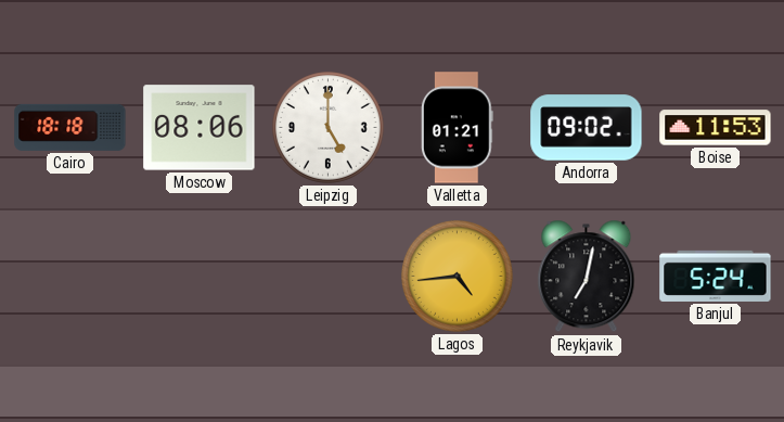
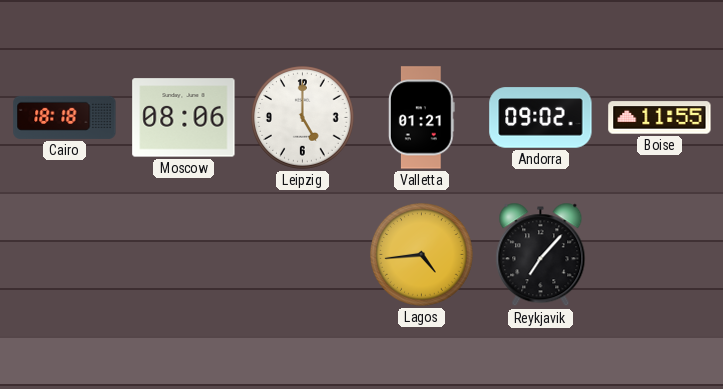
Boise: 11:53 -> 11:55 (660, 118)
Reykjavik: 7:02 -> 7:07 (541, 255)
Banjul: 5:24 -> none (716, 276)
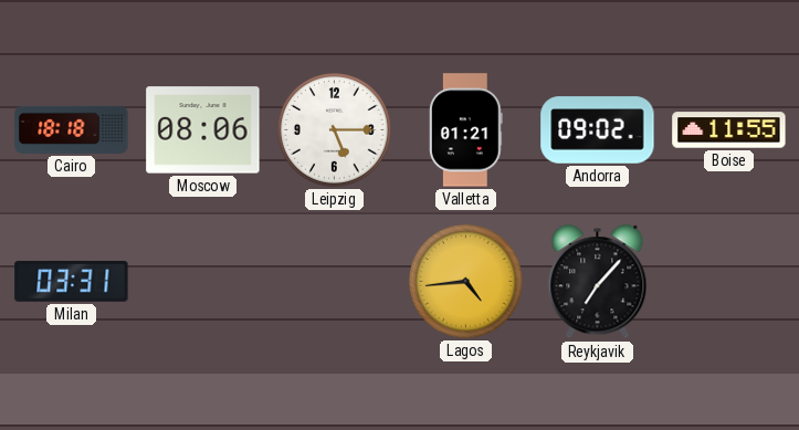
Leipzig: 5:00 -> 5:15 (335, 130)
Milan: none -> 03:31 (72, 281)
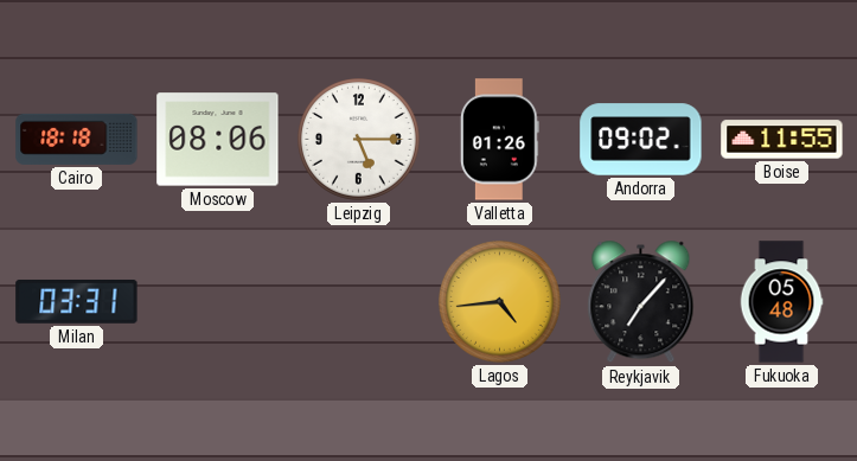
Valletta: 01:21 -> 01:26 (499, 140)
Fukuoka: none -> 05:48 (781, 302)
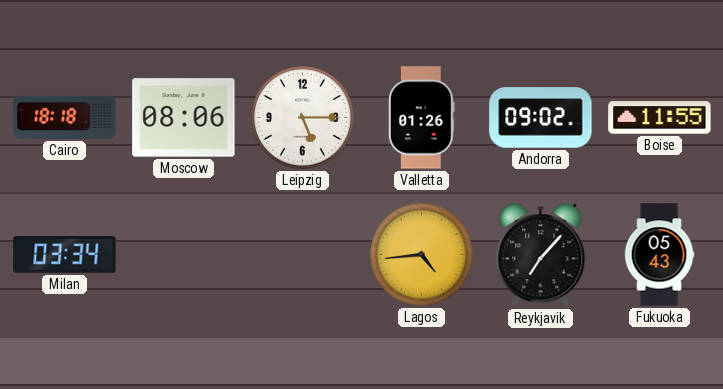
Milan: 03:31 -> 03:34 (65, 254)
Fukuoka: 05:48 -> 05:43 (659, 255)
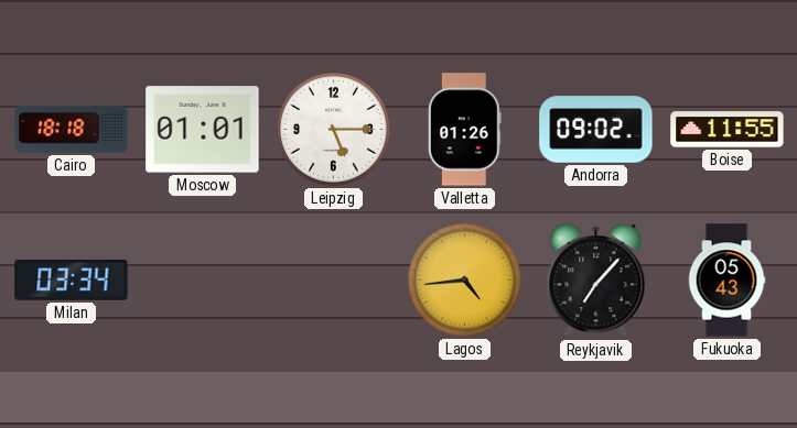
Moscow: 08:06 -> 01:01 (203, 130)
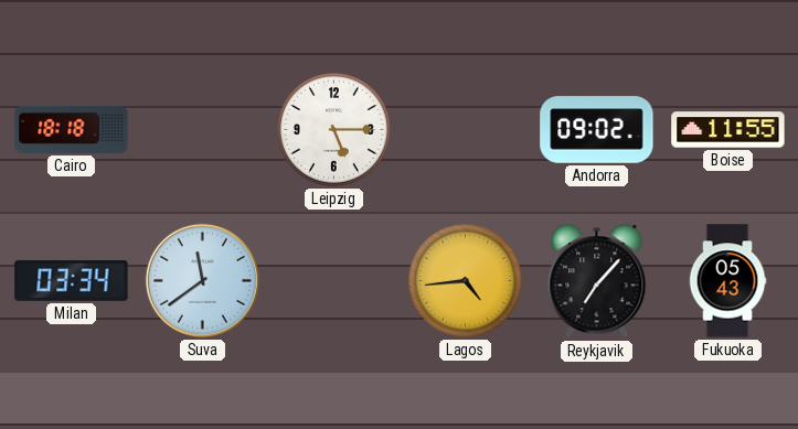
Moscow: 01:01 -> none (203, 130)
Valletta: 01:26 -> none (464, 130)
Suva: none -> 11:39 (202, 280)
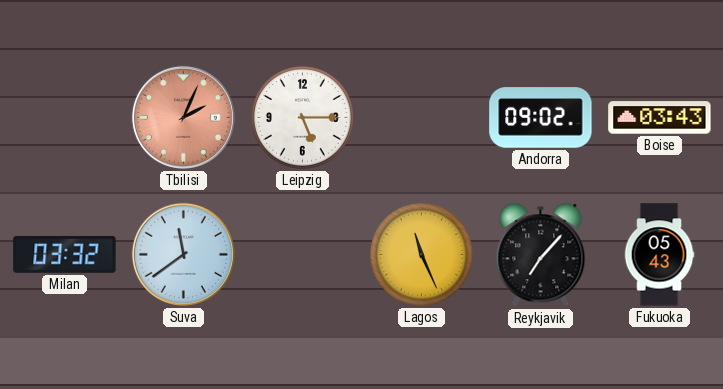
Cairo: 18:18 -> none (72, 129)
Tbilisi: none -> 2:04 (183, 117)
Boise: 11:55 -> 03:43 (660, 118)
Milan: 03:34 -> 03:32 (65, 254)
Lagos: 4:44 -> 11:26 (422, 255)
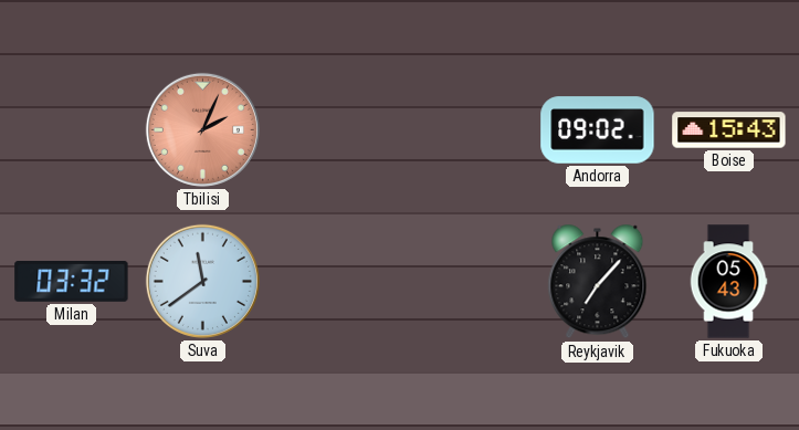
Leipzig: 5:15 -> none (303, 118)
Boise: 03:43 -> 15:43 (729, 130)
Lagos: 11:26 -> none (422, 255)
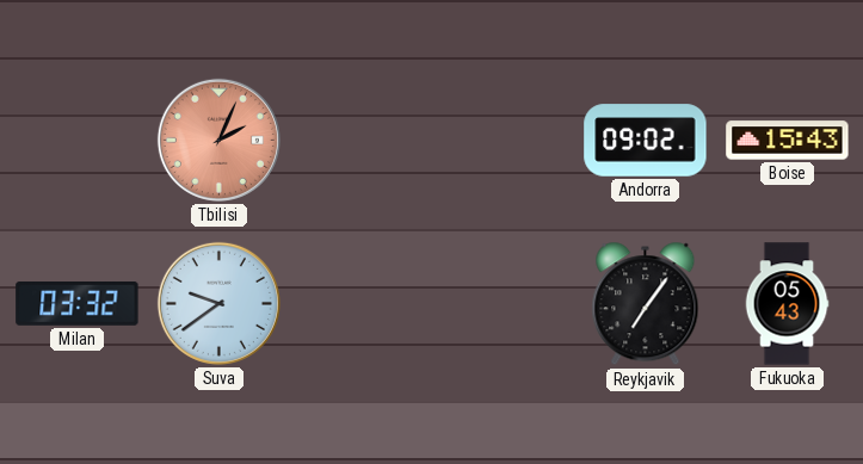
Suva: 11:39 -> 9:39 (218, 303)
Reykjavik: 7:07 -> 7:06 (646, 304)
